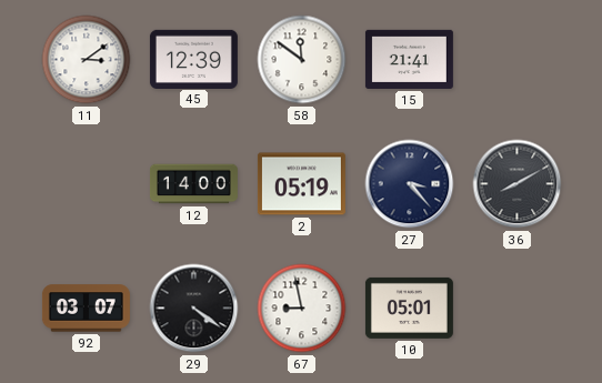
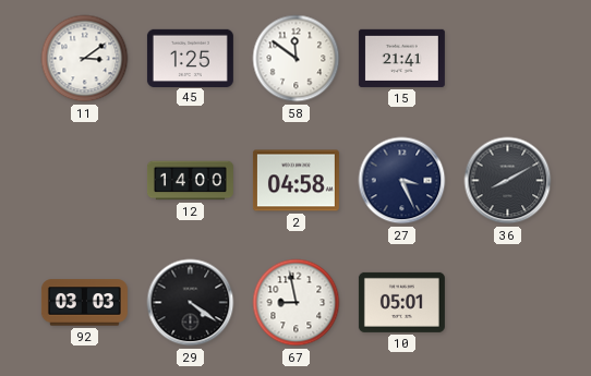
45: 12:39 -> 1:25 (190, 58)
2: 05:19 -> 04:58 (295, 181)
27: 3:23 -> 3:26 (402, 181)
92: 03:07 -> 03:03 (84, 303)
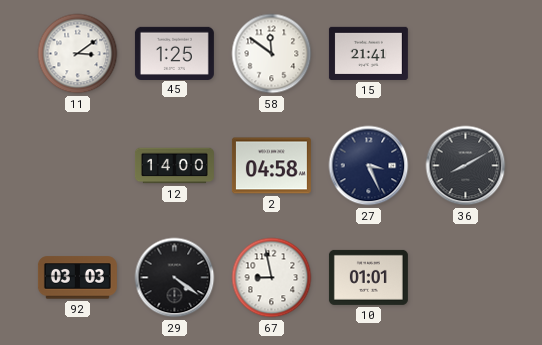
10: 05:01 -> 01:01 (368, 277)
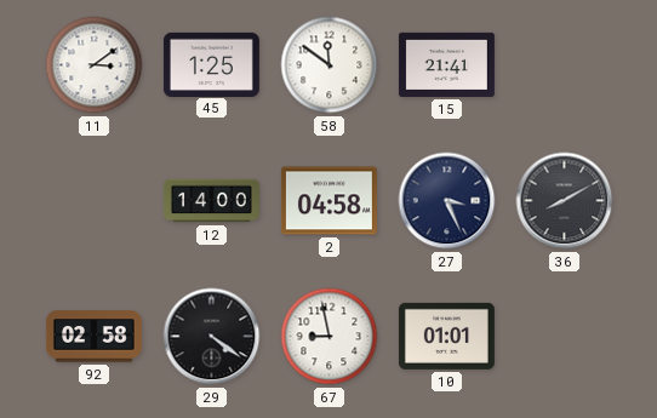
92: 03:03 -> 02:58 (93, 337)
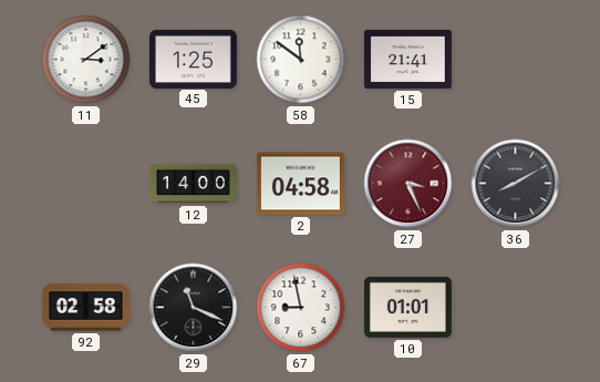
27 dial: navy -> burgundy (408, 184)
29: 4:21 -> 11:19 (194, 308)
